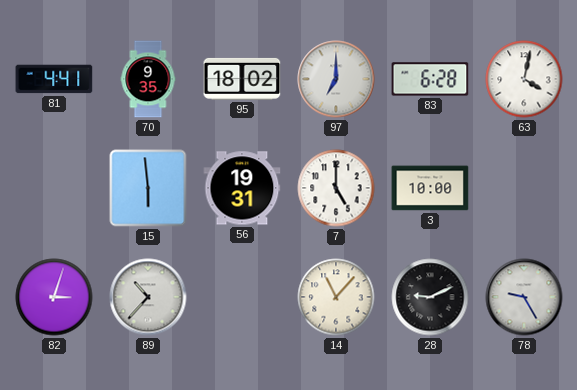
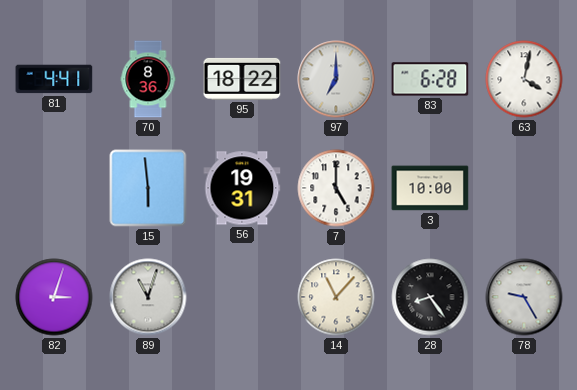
70: 9:35 -> 8:36 (148, 79)
95: 18:02 -> 18:22 (242, 79)
89: 10:37 -> 11:03 (148, 297)
28: 9:11 -> 8:24 (430, 297)
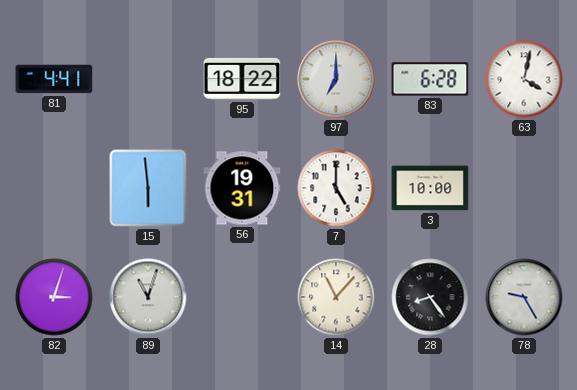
70: 8:36 -> none (148, 79)
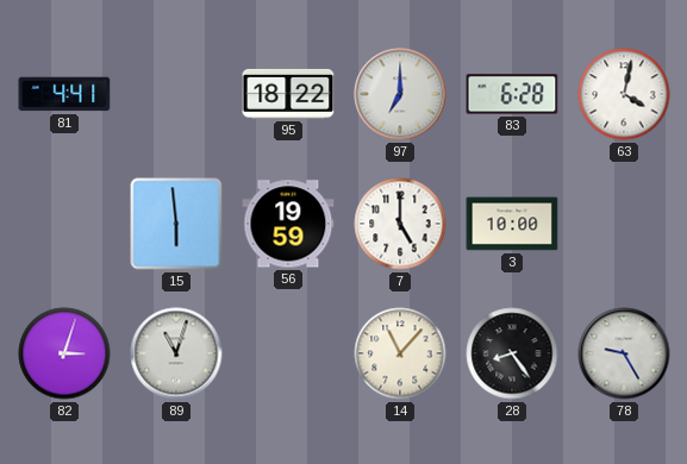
56: 19:31 -> 19:59 (288, 224)
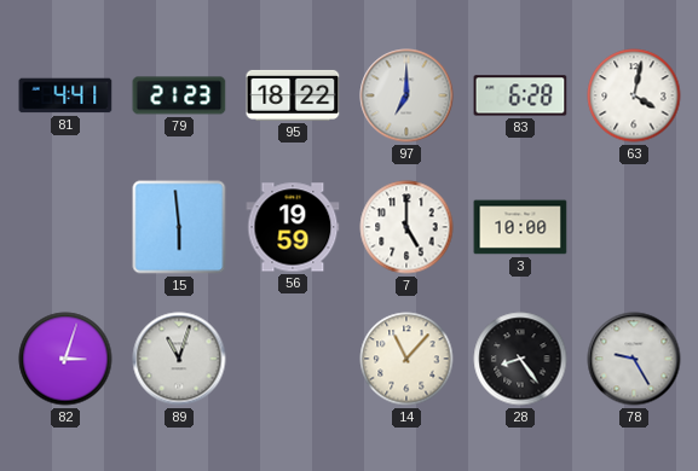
79: none -> 21:23 (179, 95)
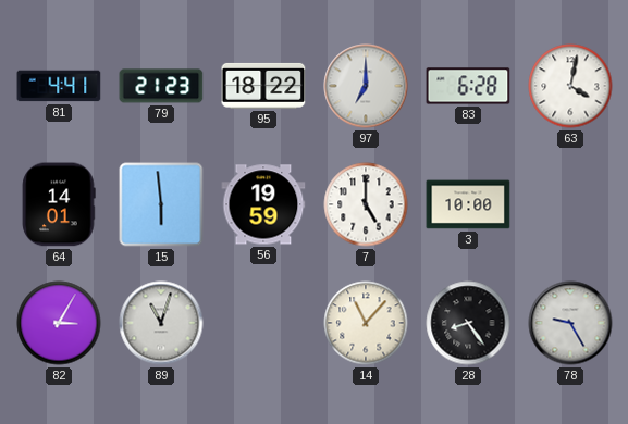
64: none -> 14:01 (59, 204)
82: 3:03 -> 3:05 (59, 323)
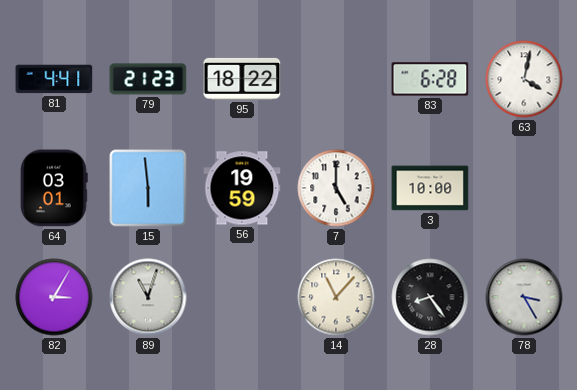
97: 7:00 -> none (366, 86)
64: 14:01 -> 03:01 (54, 188)
78: 9:25 -> 3:25 (524, 297)
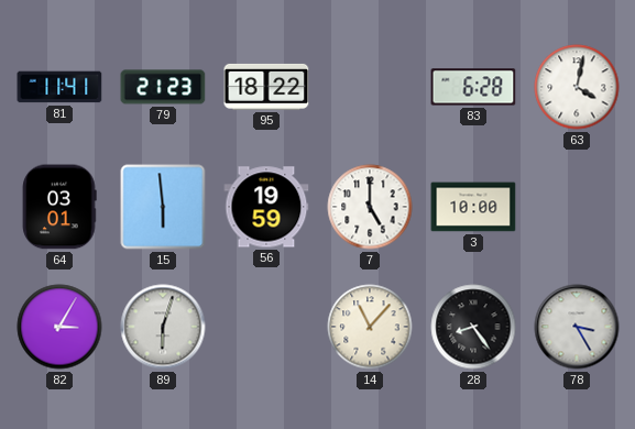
81: 4:41 -> 11:41 (59, 87)
89: 11:03 -> 6:03 (163, 327)
